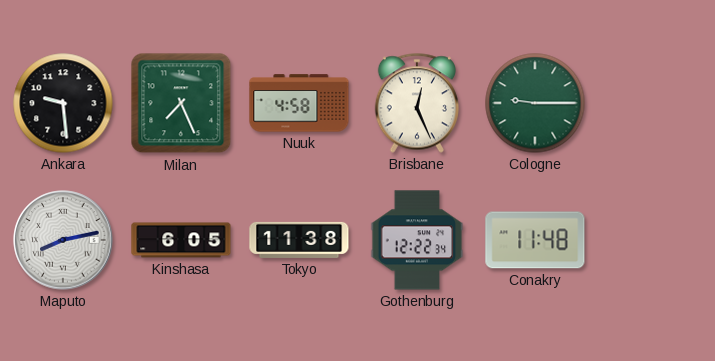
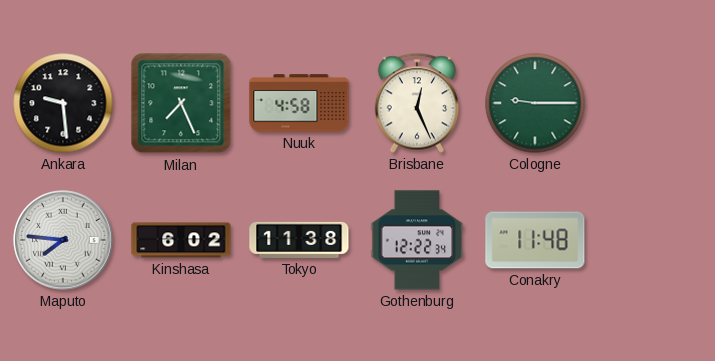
Maputo: 8:13 -> 7:46 (63, 240)
Kinshasa: 6:05 -> 6:02 (181, 240)
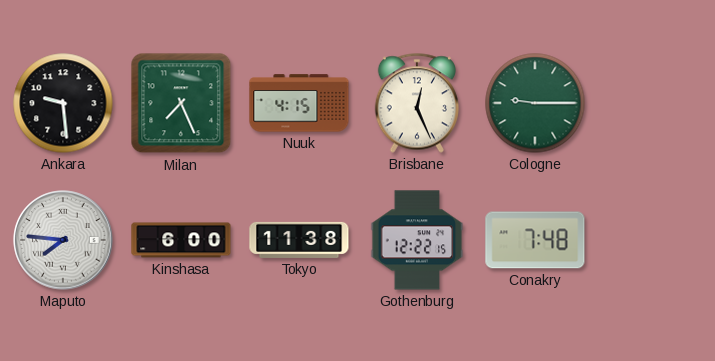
Nuuk: 4:58 -> 4:15 (299, 103)
Kinshasa: 6:02 -> 6:00 (181, 240)
Gothenburg: 12:22:34 -> 12:22:15 (417, 240)
Conakry: 11:48 -> 7:48 (535, 240)
